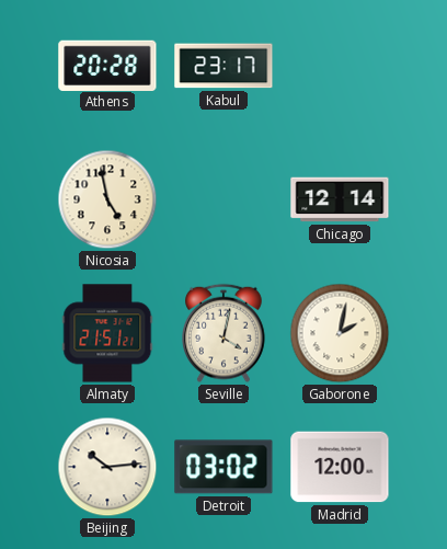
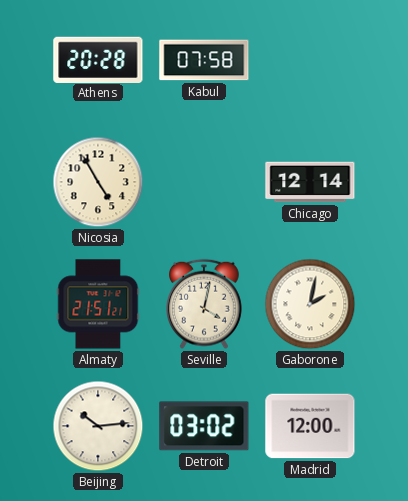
Kabul: 23:17 -> 07:58 (204, 60)
Nicosia: 4:58 -> 4:55 (98, 182)
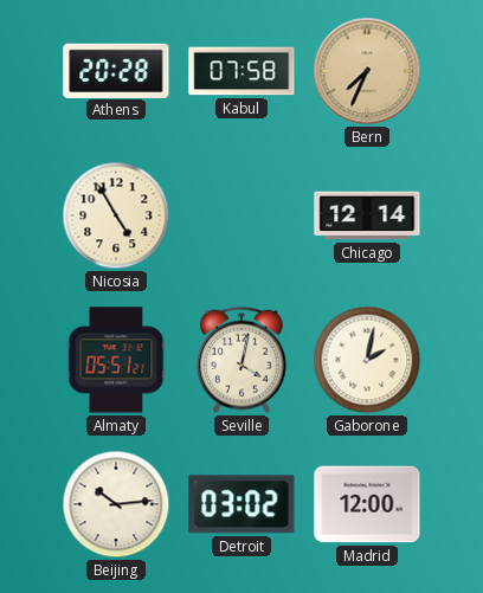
Bern: none -> 7:34 (367, 71)
Almaty: 21:51 -> 05:51 (116, 360)
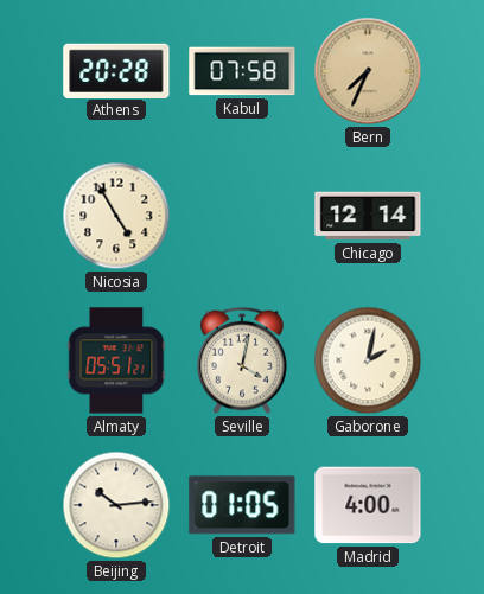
Detroit: 03:02 -> 01:05 (242, 505)
Madrid: 12:00 -> 4:00 (368, 505)
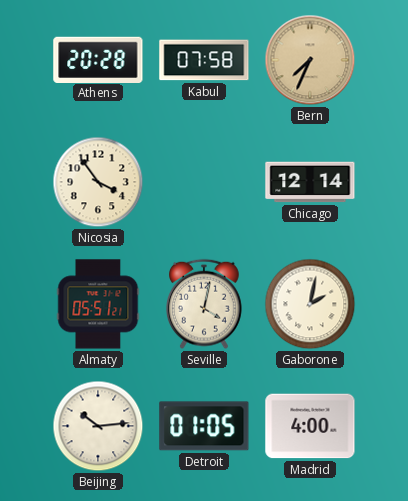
Nicosia: 4:55 -> 3:54 (98, 182)
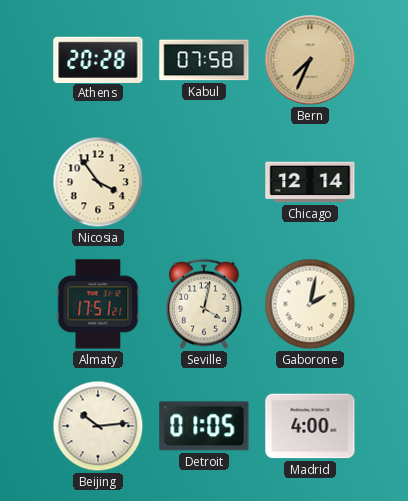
Almaty: 05:51 -> 17:51 (98, 304)
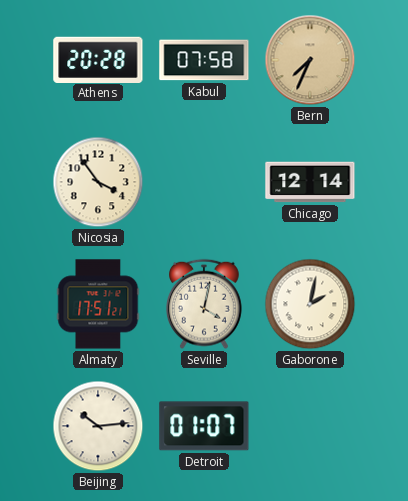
Detroit: 01:05 -> 01:07 (204, 426)
Madrid: 4:00 -> none (310, 426)
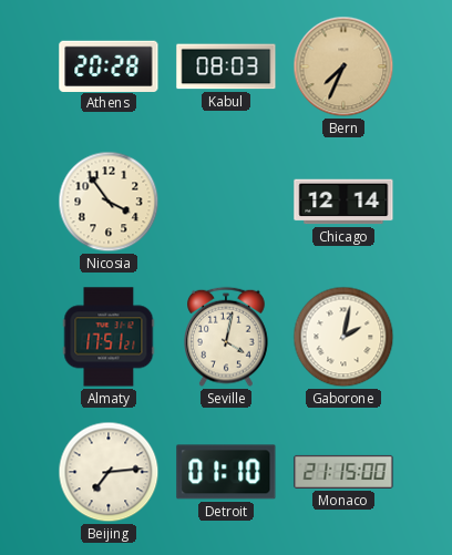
Kabul: 07:58 -> 08:03 (226, 66)
Beijing: 10:14 -> 7:14 (109, 472)
Detroit: 01:07 -> 01:10 (226, 472)
Monaco: none -> 21:15 (343, 472)
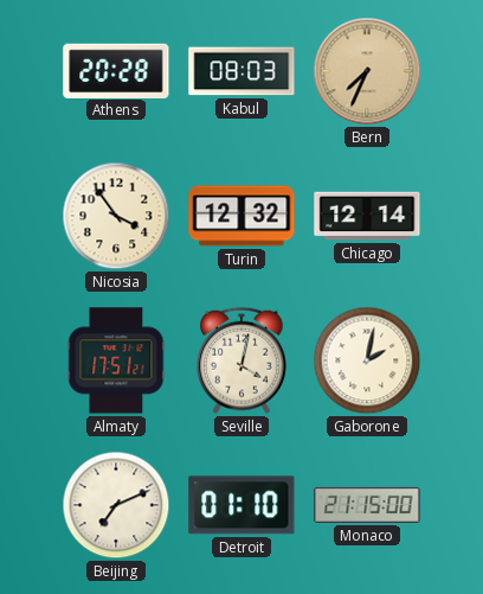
Turin: none -> 12:32 (241, 216)
Beijing: 7:14 -> 7:11 (116, 505)
